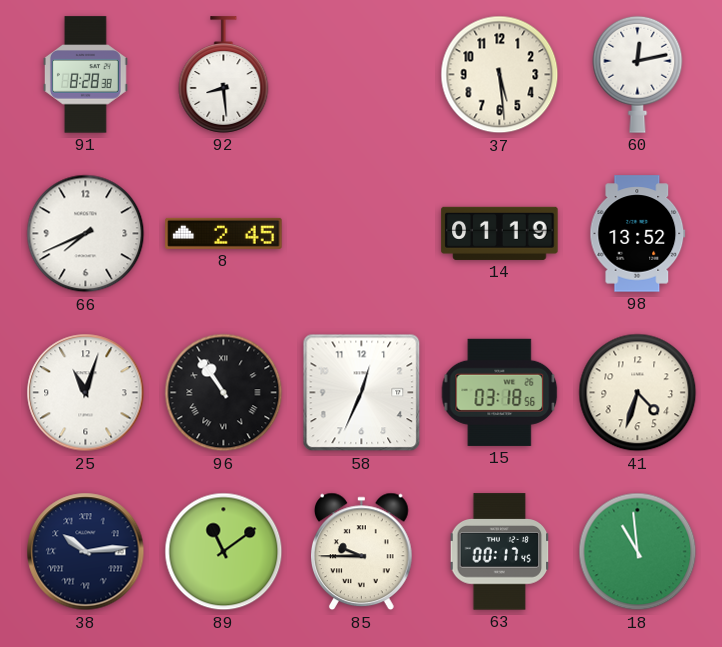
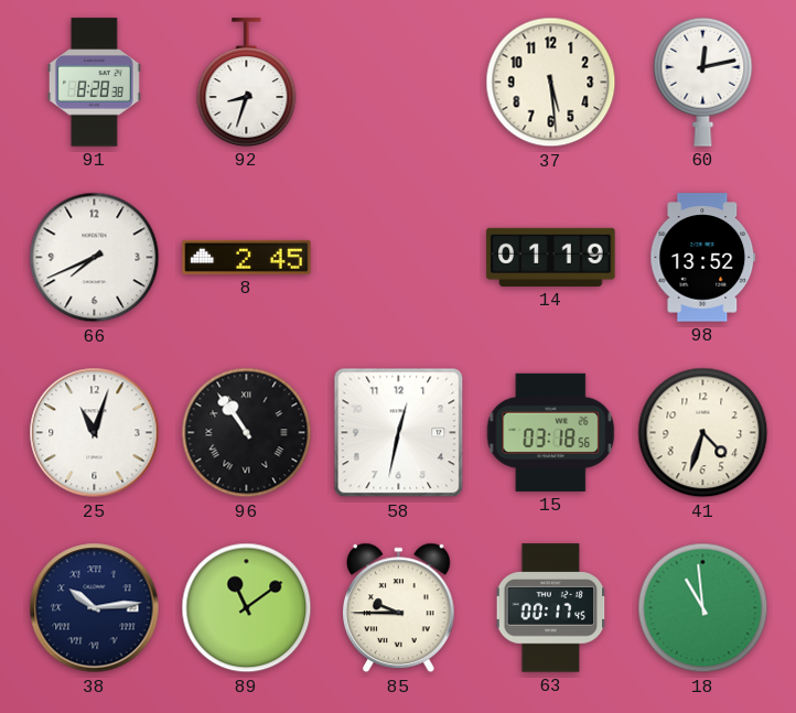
92: 8:29 -> 8:33 (247, 83)
58: 12:34 -> 12:32 (399, 433)
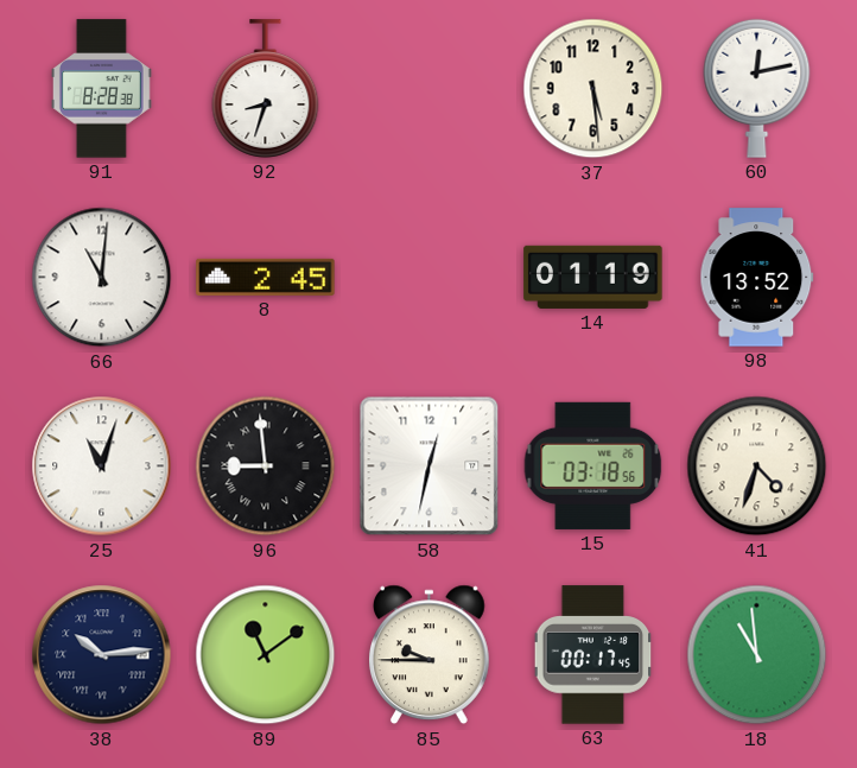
66: 7:41 -> 11:01 (102, 278)
96: 10:54 -> 8:59 (266, 466)
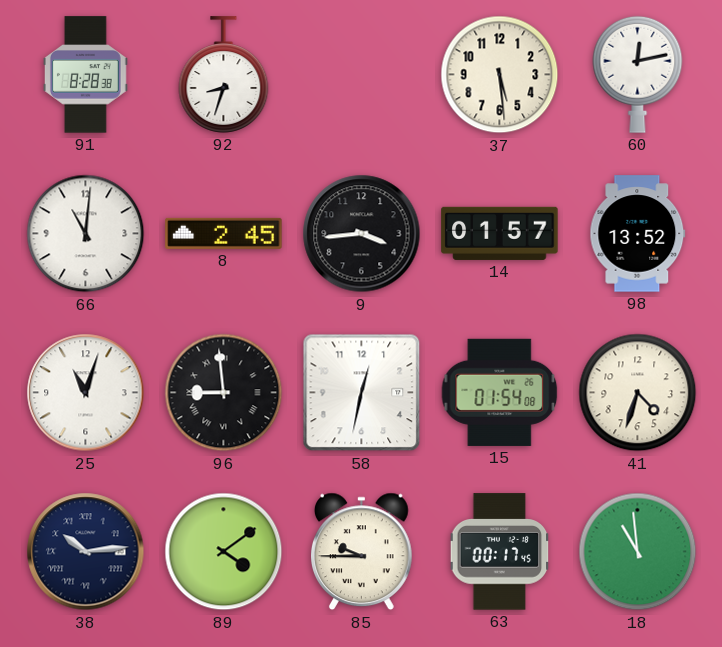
9: none -> 3:44 (362, 234)
14: 01:19 -> 01:57 (500, 233)
15: 03:18 -> 01:54 (500, 392)
89: 11:09 -> 4:09 (224, 552)
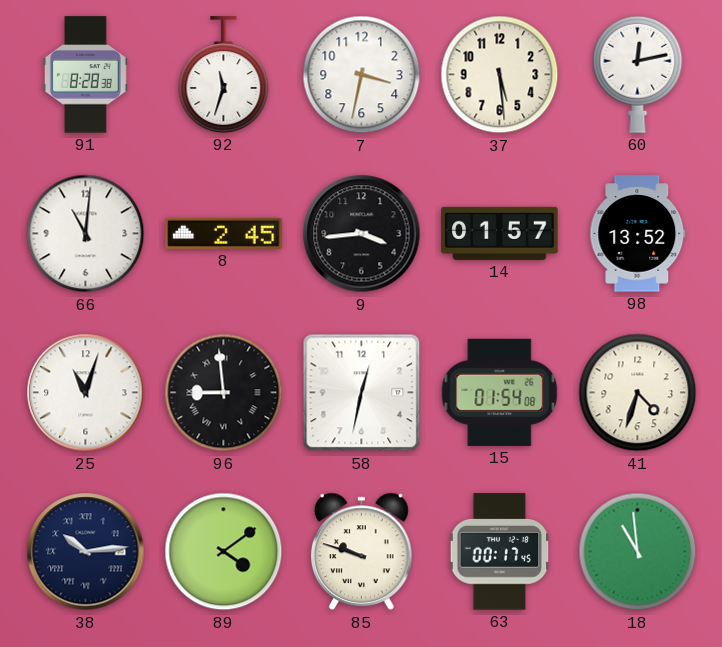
92: 8:33 -> 11:33 (224, 75)
7: none -> 3:32 (362, 75)
85: 9:45 -> 9:48 (362, 552)
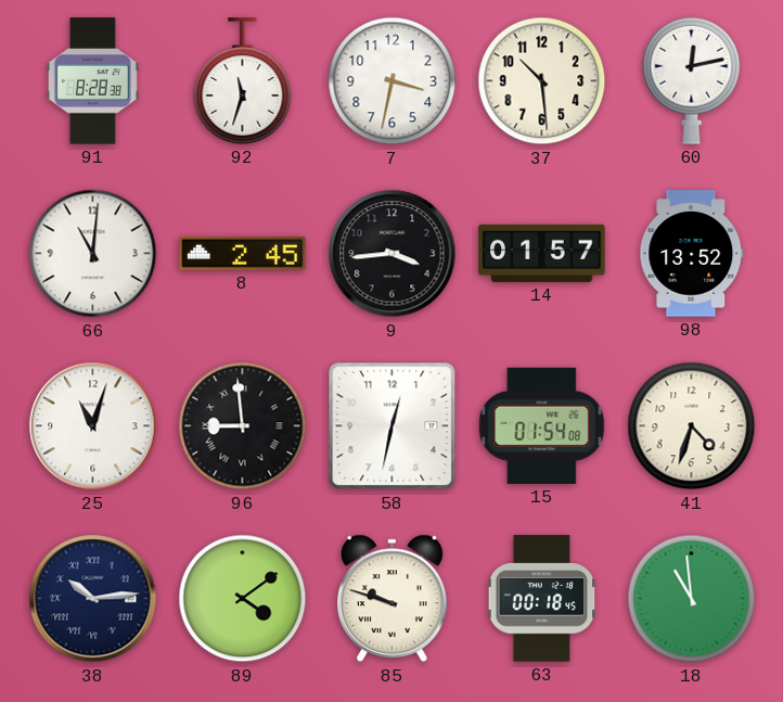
37: 5:29 -> 10:29 (542, 81)
63: 00:17 -> 00:18 (542, 599)
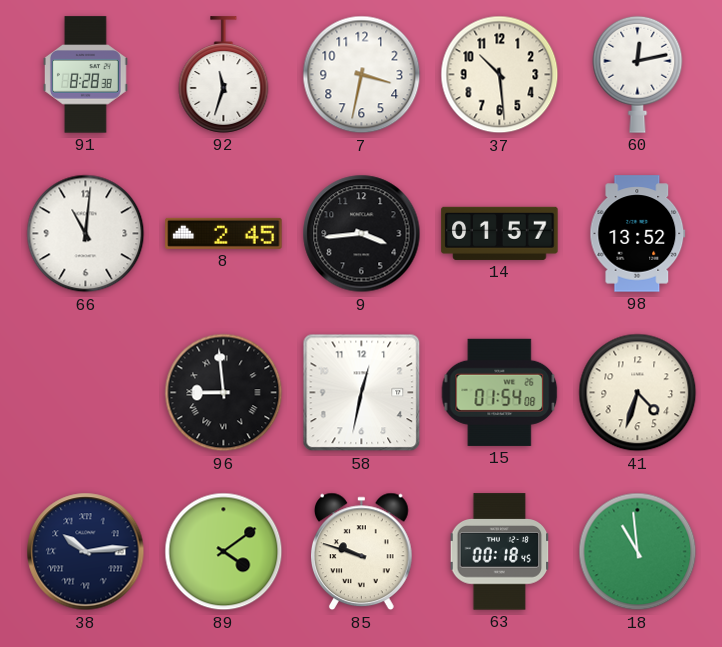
25: 11:03 -> none (93, 426)
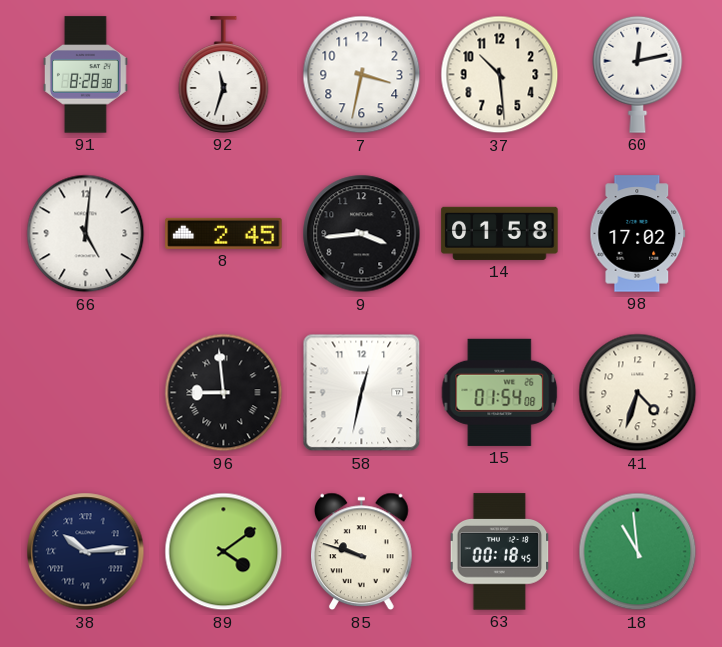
66: 11:01 -> 5:01 (86, 234)
14: 01:57 -> 01:58 (500, 233)
98: 13:52 -> 17:02 (638, 234)
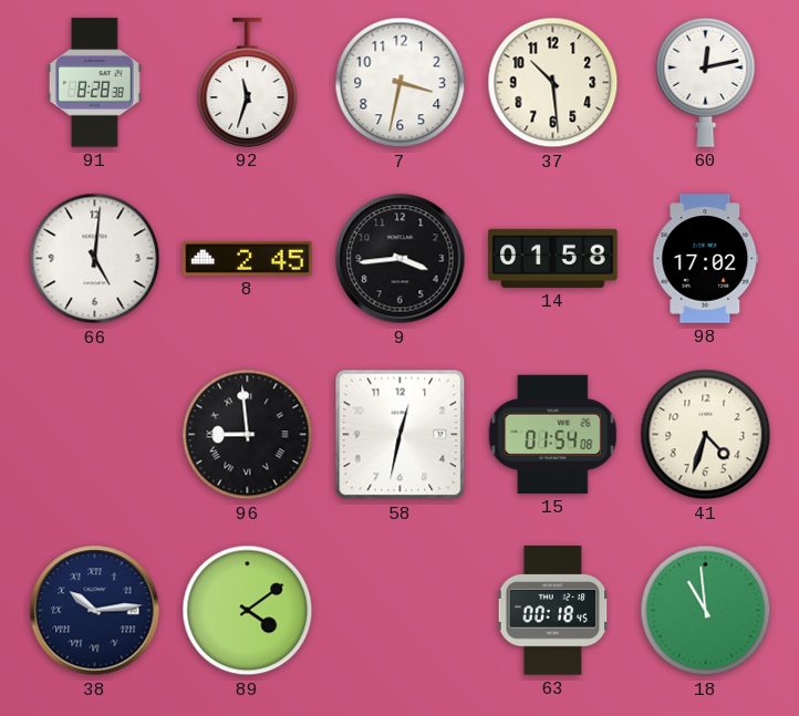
85: 9:48 -> none (362, 552)
